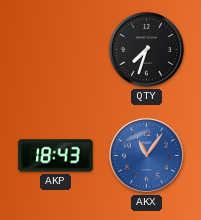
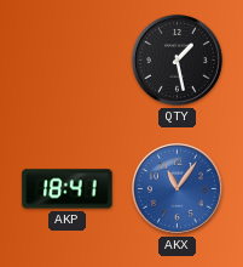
QTY: 7:33 -> 1:28 (178, 61)
AKP: 18:43 -> 18:41 (68, 189)
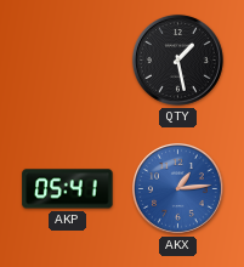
AKP: 18:41 -> 05:41 (68, 189)
AKX: 11:06 -> 1:14 (178, 189)
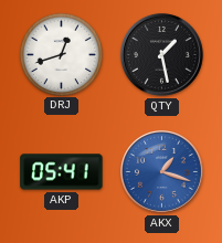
DRJ: none -> 12:42 (61, 54)
AKX: 1:14 -> 1:18 (162, 172)
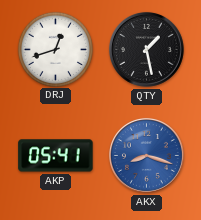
AKX: 1:18 -> 8:18 (147, 156)
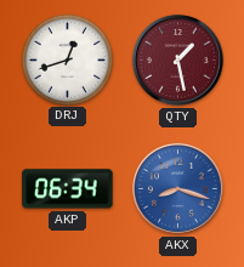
QTY dial: black -> burgundy (178, 61)
AKP: 05:41 -> 06:34 (68, 189)
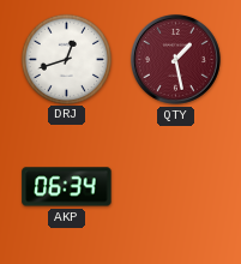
AKX: 8:18 -> none (178, 189)
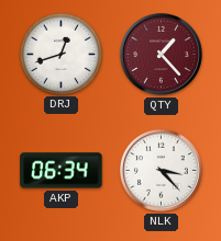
QTY: 1:28 -> 1:23 (162, 55)
NLK: none -> 3:23 (162, 171)
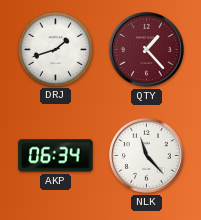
DRJ: 12:42 -> 1:42 (55, 49)
NLK: 3:23 -> 11:23 (147, 156)
